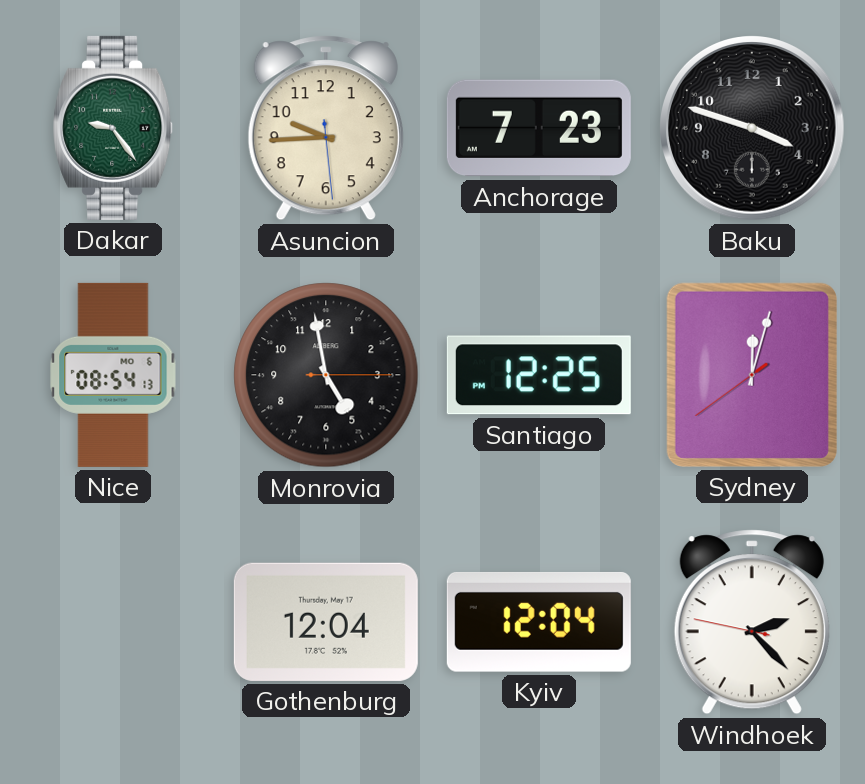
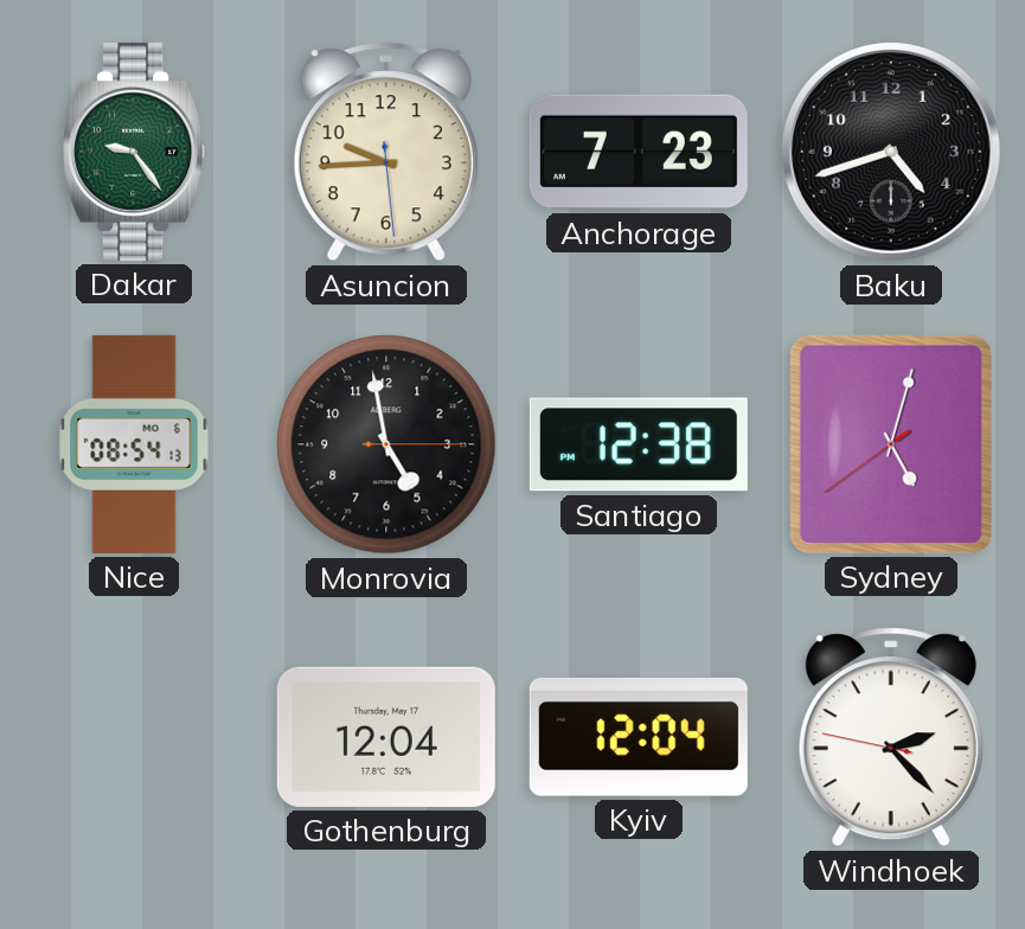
Baku: 3:48 -> 4:42 (892, 153)
Santiago: 12:25 -> 12:38 (639, 444)
Sydney: 12:02 -> 5:02 (891, 444)
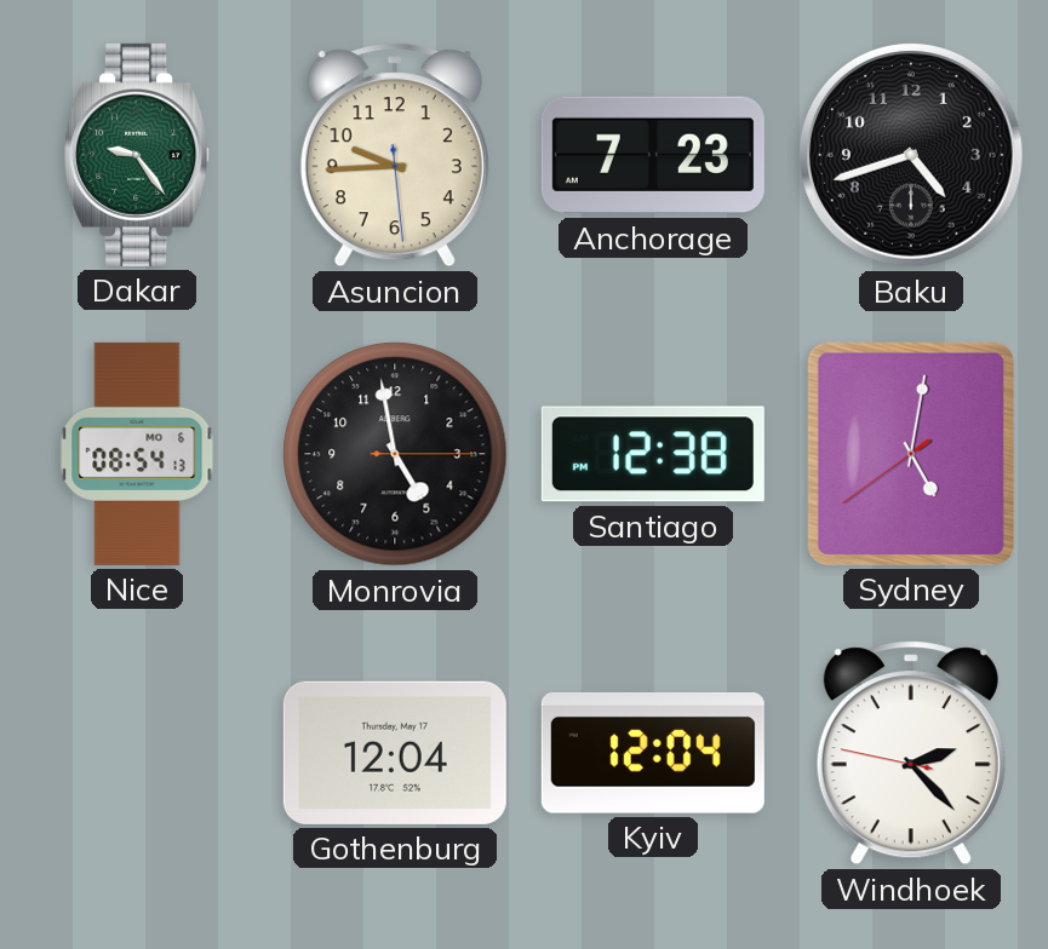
Sydney: 5:02 -> 5:01 (911, 454)
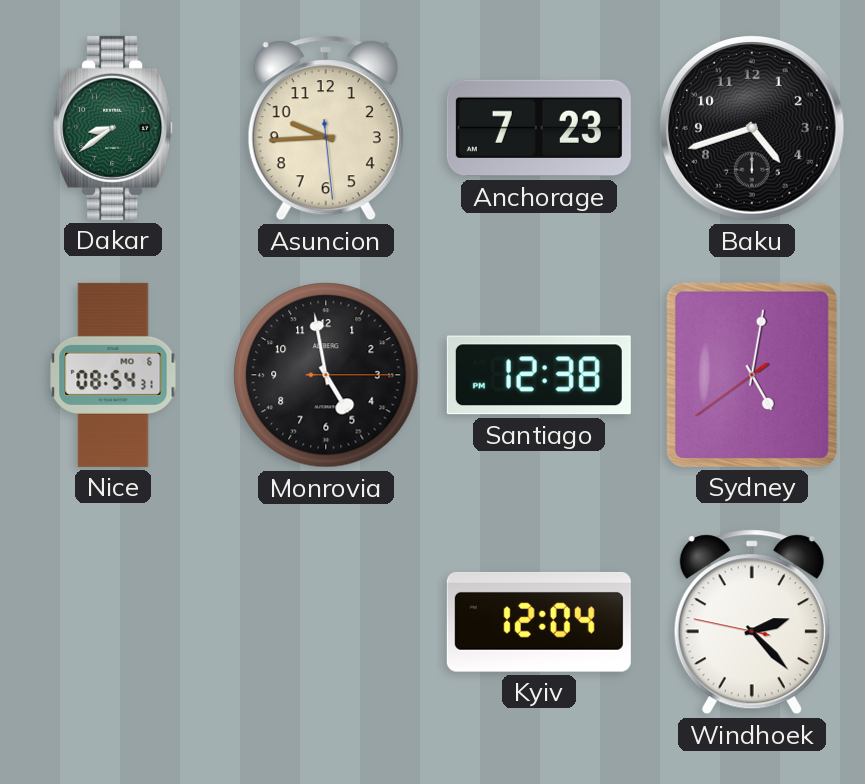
Dakar: 9:24 -> 8:39 (114, 128)
Nice: 08:54:13 -> 08:54:31 (113, 375)
Gothenburg: 12:04 -> none (395, 753)
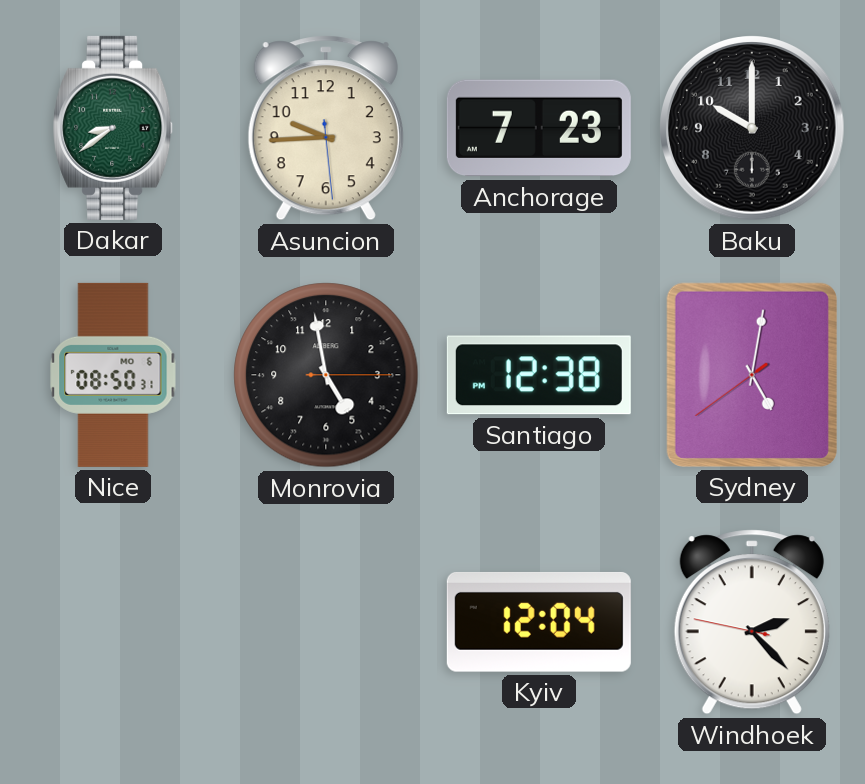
Baku: 4:42 -> 10:00 (753, 129)
Nice: 08:54 -> 08:50 (113, 375)
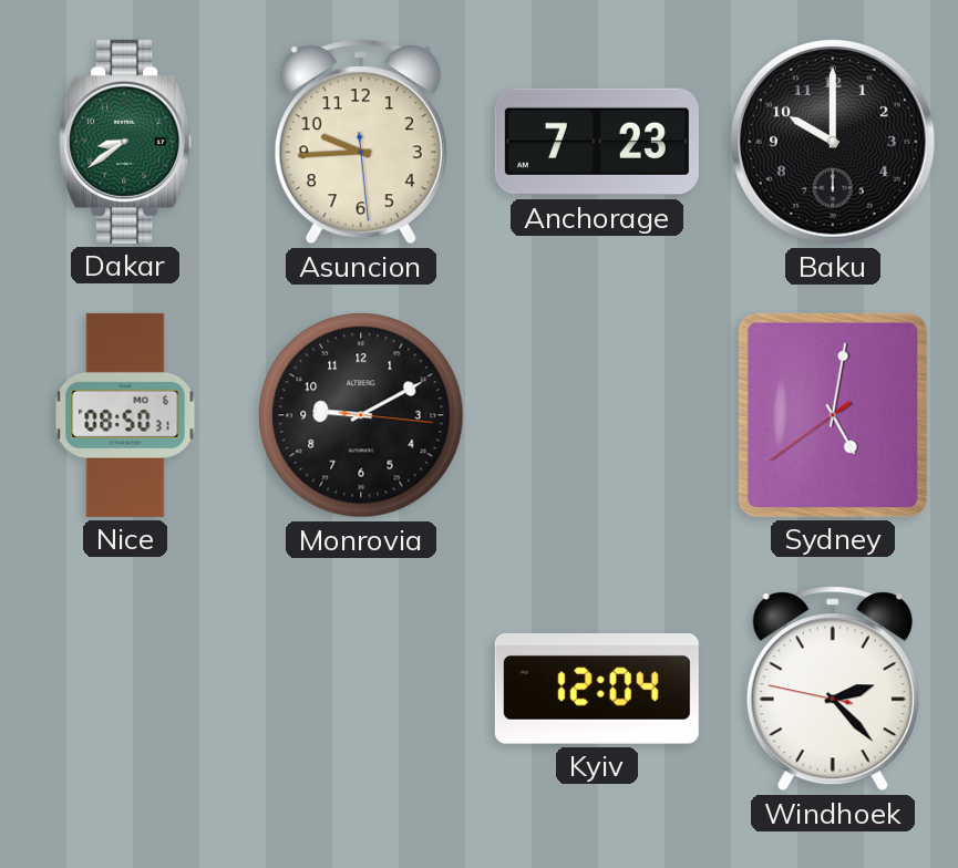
Monrovia: 4:58 -> 9:10 (361, 415)
Santiago: 12:38 -> none (539, 375)
